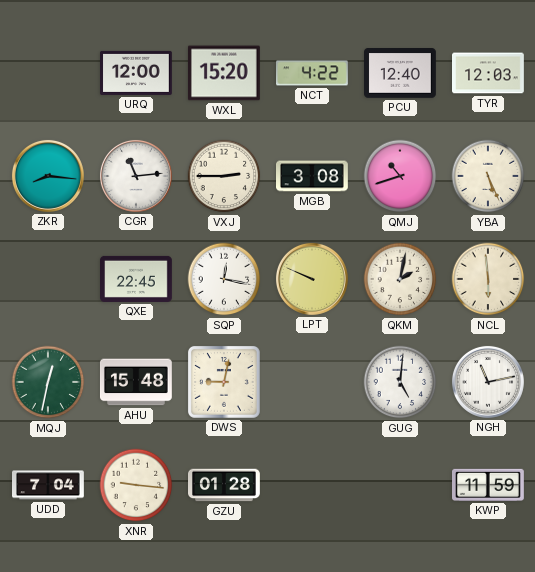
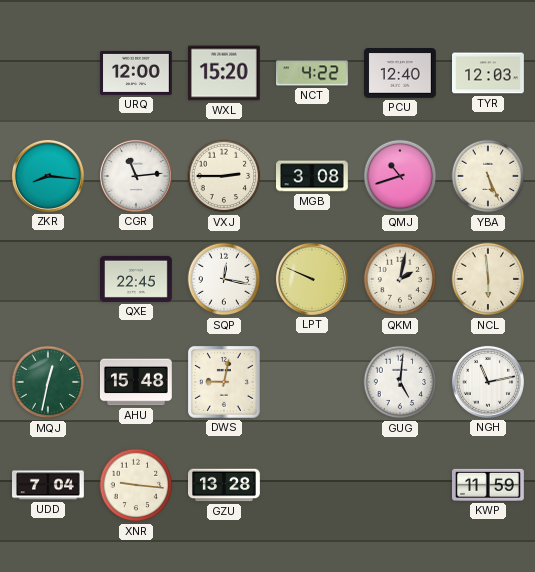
GZU: 01:28 -> 13:28 (225, 485)
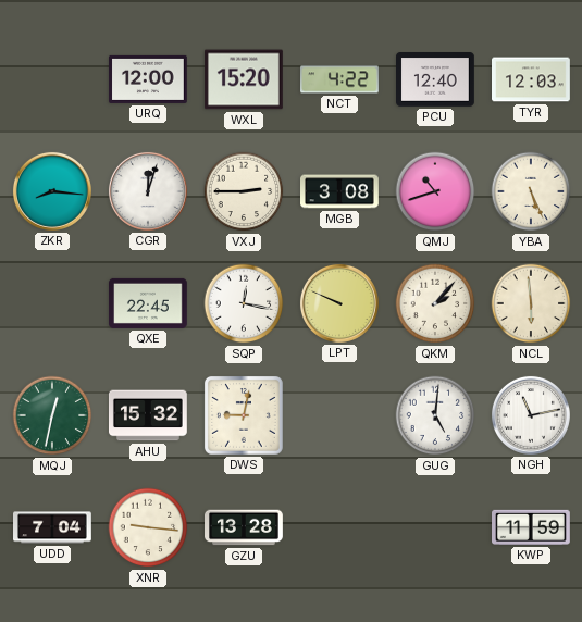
CGR: 11:14 -> 12:03 (148, 191)
QKM: 2:02 -> 2:07 (435, 303)
AHU: 15:48 -> 15:32 (148, 415)
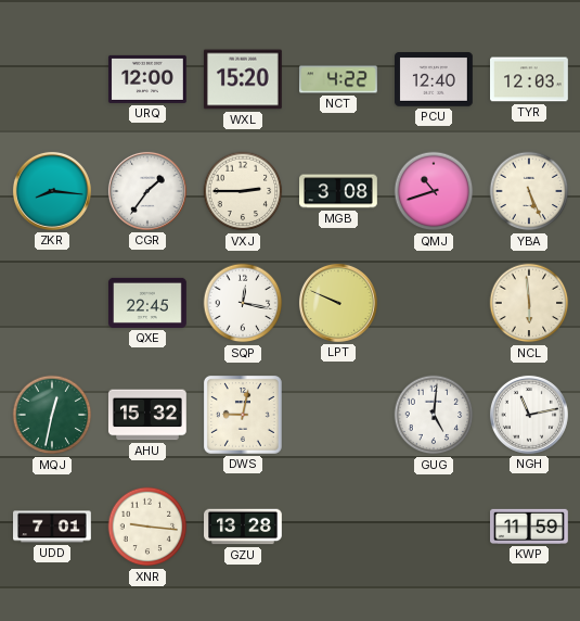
CGR: 12:03 -> 1:36 (147, 191)
QKM: 2:07 -> none (435, 303)
UDD: 7:04 -> 7:01 (53, 527)
